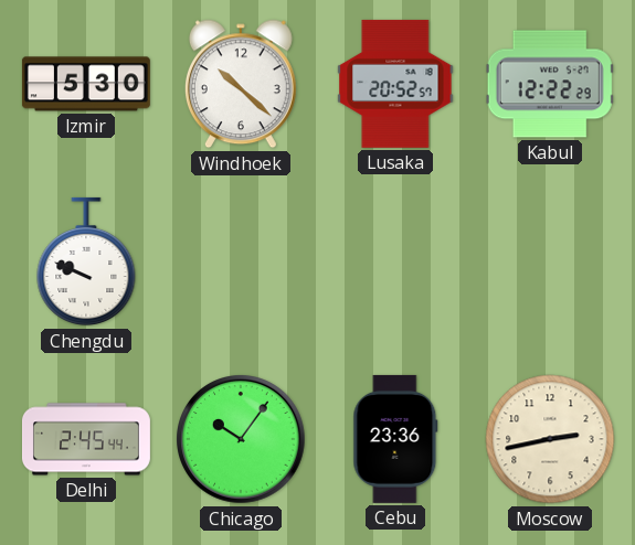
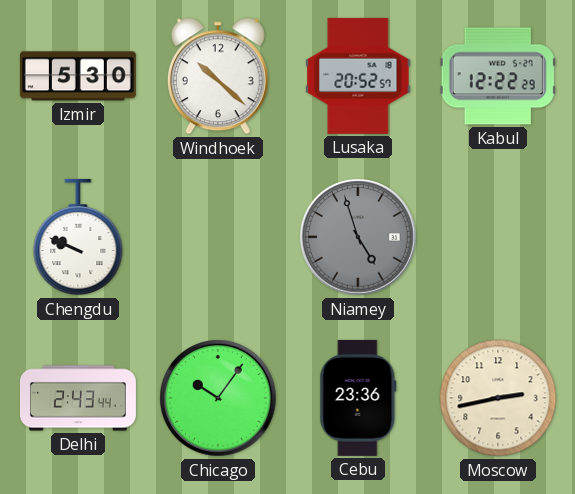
Niamey: none -> 4:57 (358, 237)
Delhi: 2:45 -> 2:43 (78, 398)
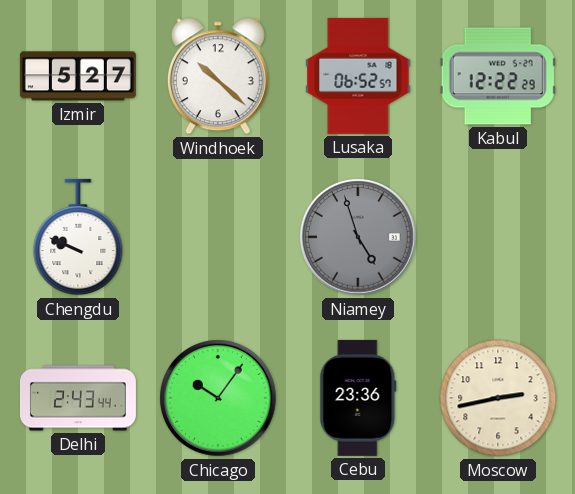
Izmir: 5:30 -> 5:27 (78, 76)
Lusaka: 20:52 -> 06:52 (358, 76)
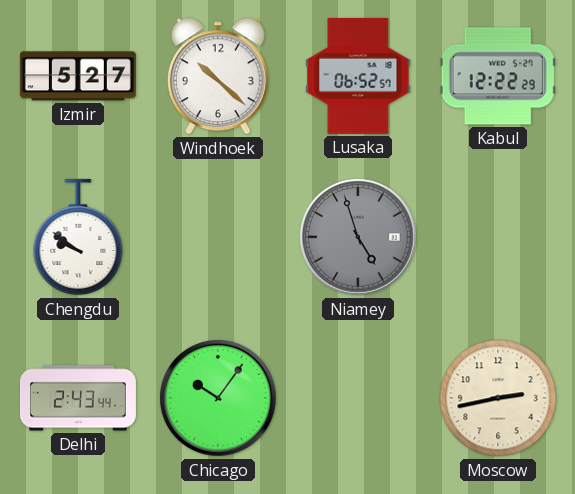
Chengdu: 9:49 -> 9:51 (78, 237)
Cebu: 23:36 -> none (358, 398)
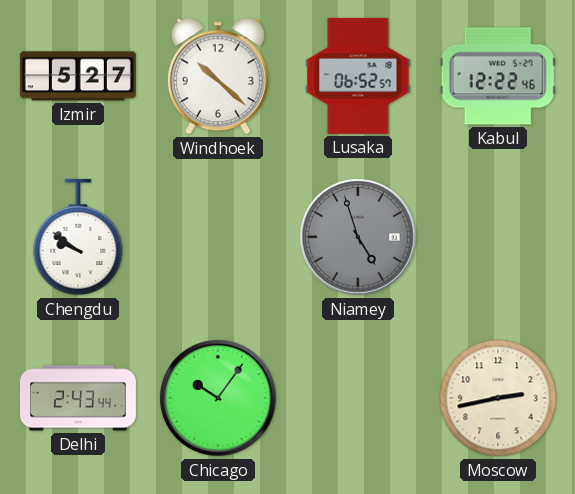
Kabul: 12:22:29 -> 12:22:46 (498, 76)
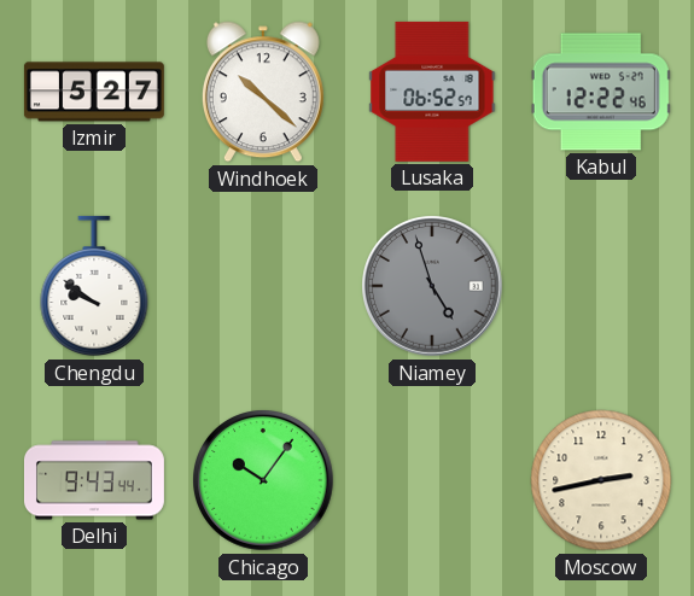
Delhi: 2:43 -> 9:43 (94, 480)
